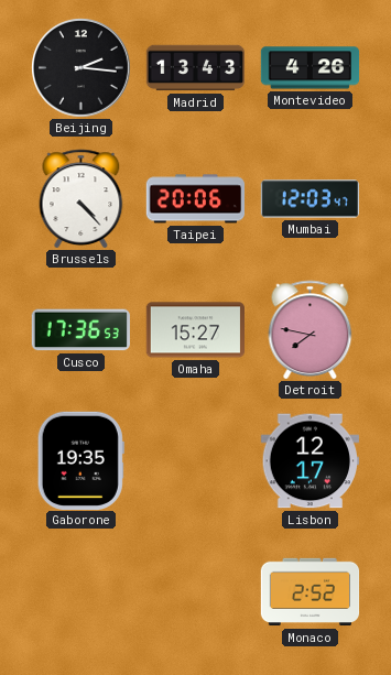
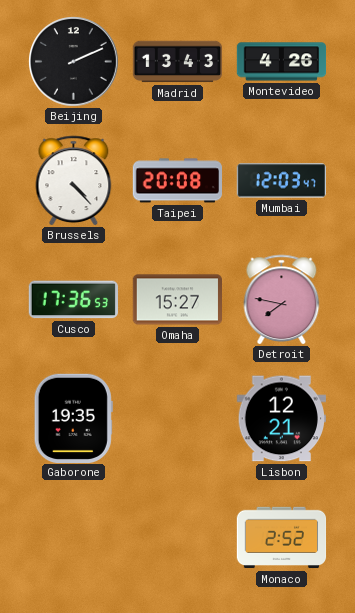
Beijing: 2:16 -> 2:11 (74, 62)
Taipei: 20:06 -> 20:08 (177, 181)
Lisbon: 12:17 -> 12:21 (281, 419)
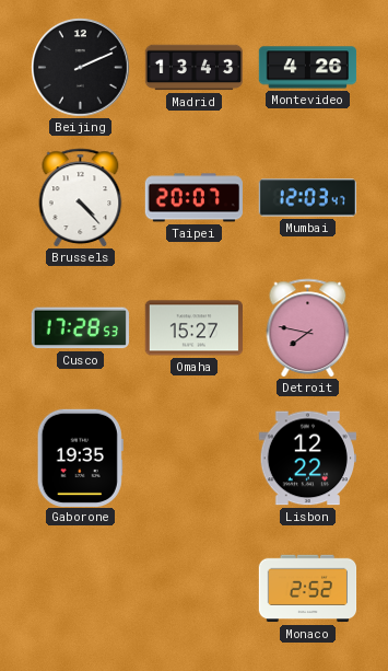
Taipei: 20:08 -> 20:07 (193, 198)
Cusco: 17:36 -> 17:28 (80, 328)
Lisbon: 12:21 -> 12:22 (307, 459)
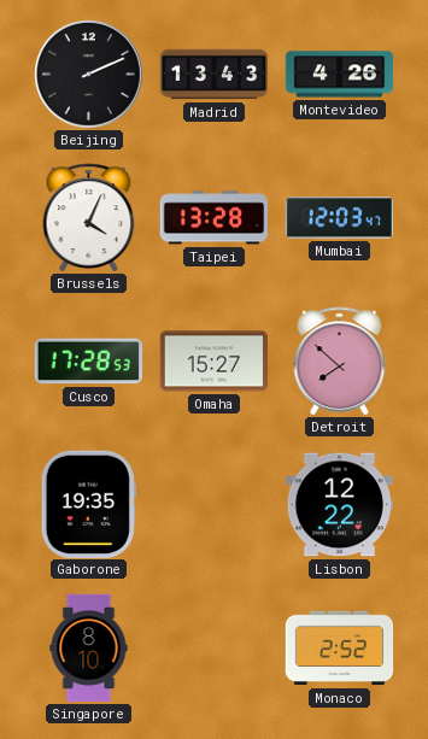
Brussels: 4:23 -> 4:04 (89, 217)
Taipei: 20:07 -> 13:28 (213, 218)
Detroit: 7:47 -> 7:52 (340, 360)
Singapore: none -> 8:10 (89, 649)
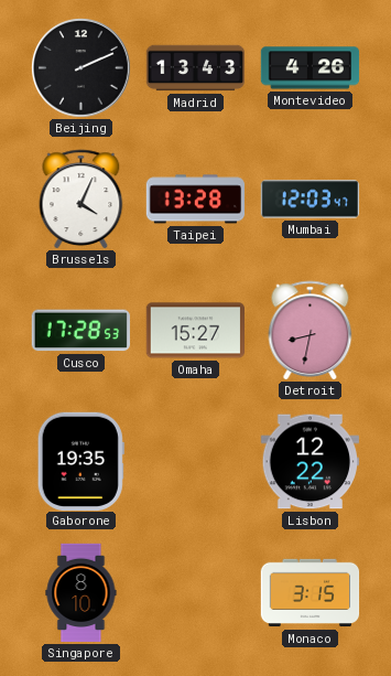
Detroit: 7:52 -> 8:32 (311, 330)
Monaco: 2:52 -> 3:15 (311, 593)
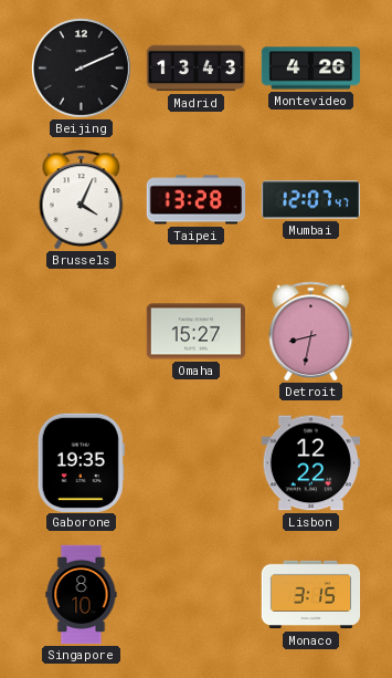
Mumbai: 12:03 -> 12:07 (310, 200)
Cusco: 17:28 -> none (80, 331)
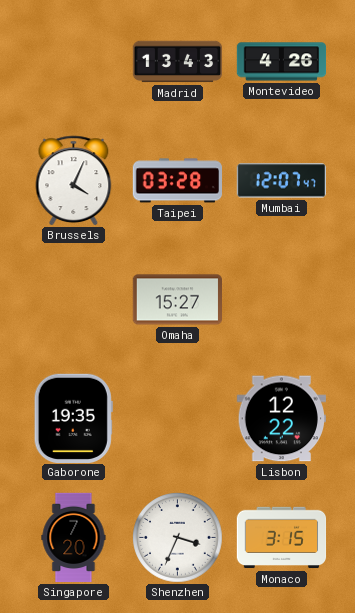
Beijing: 2:11 -> none (82, 69)
Taipei: 13:28 -> 03:28 (177, 181)
Detroit: 8:32 -> none (311, 331)
Singapore: 8:10 -> 7:20 (74, 538)
Shenzhen: none -> 3:34 (178, 538)
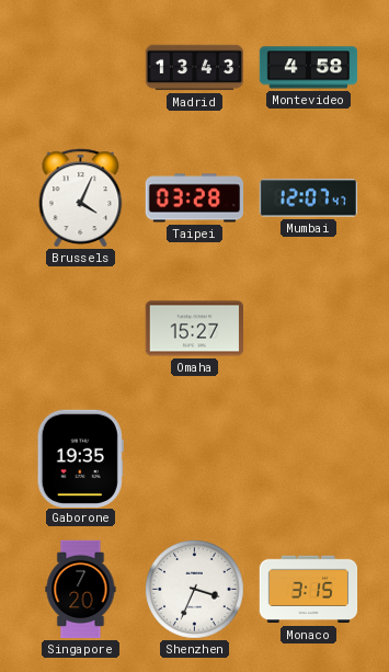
Montevideo: 4:26 -> 4:58 (309, 68)
Lisbon: 12:22 -> none (281, 419)
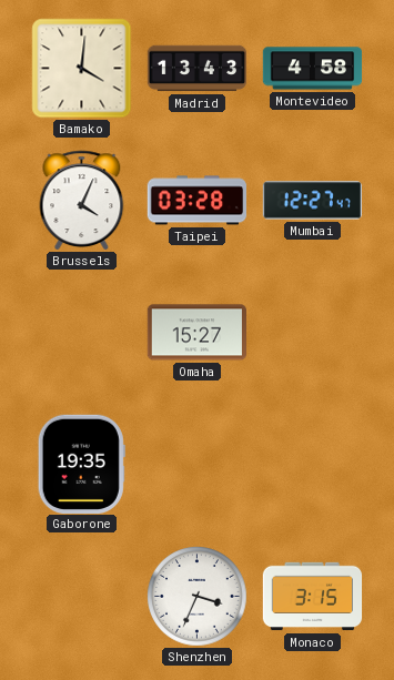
Bamako: none -> 4:01 (82, 69)
Mumbai: 12:07 -> 12:27 (312, 201)
Singapore: 7:20 -> none (81, 590)
